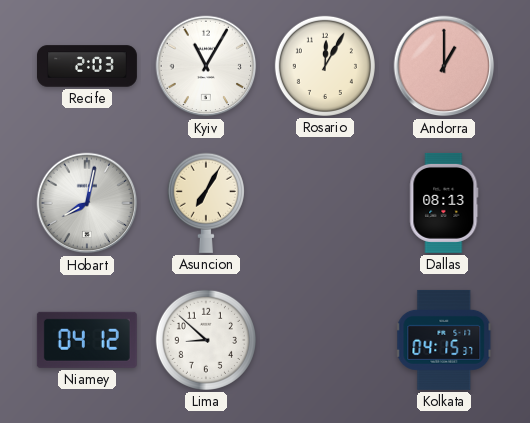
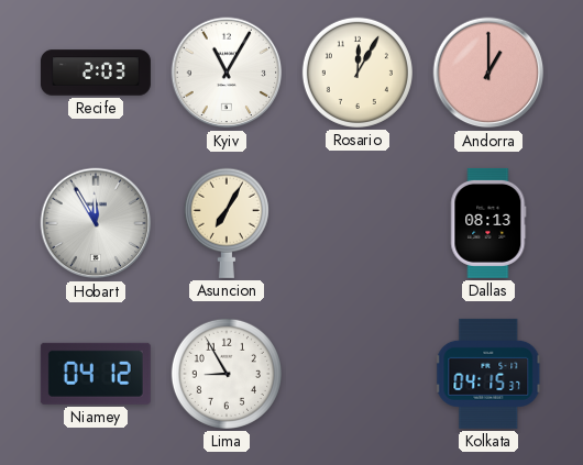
Hobart: 8:02 -> 11:55 (96, 223)
Lima: 8:52 -> 8:55 (227, 374)
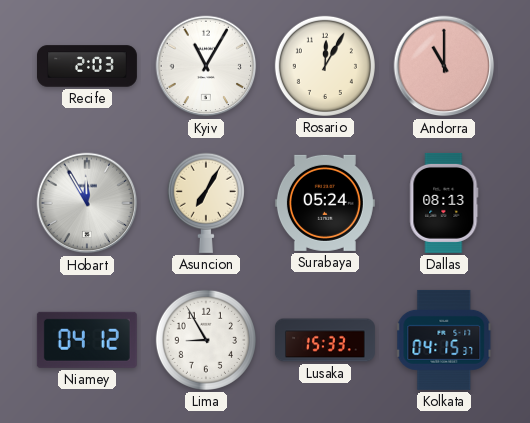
Andorra: 1:00 -> 11:00 (444, 66)
Surabaya: none -> 05:24 (325, 203)
Lusaka: none -> 15:33 (325, 340)
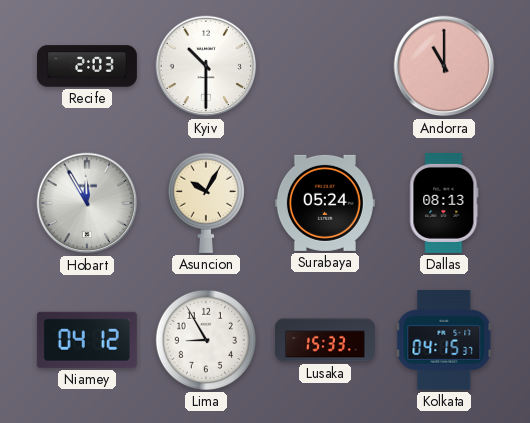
Kyiv: 11:05 -> 10:30 (206, 66)
Rosario: 12:05 -> none (325, 66)
Asuncion: 7:05 -> 10:05 (206, 203)
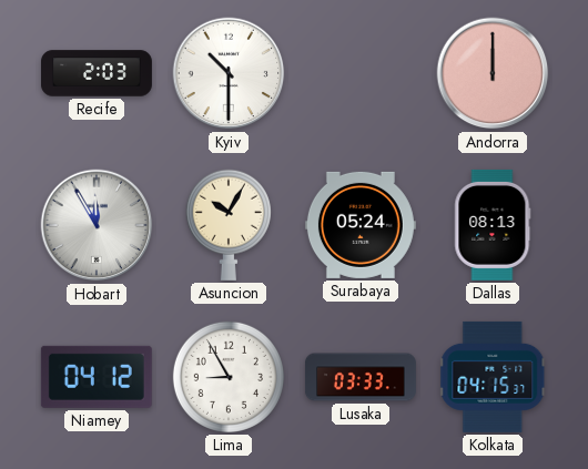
Andorra: 11:00 -> 12:00 (493, 73)
Lusaka: 15:33 -> 03:33 (361, 377)
